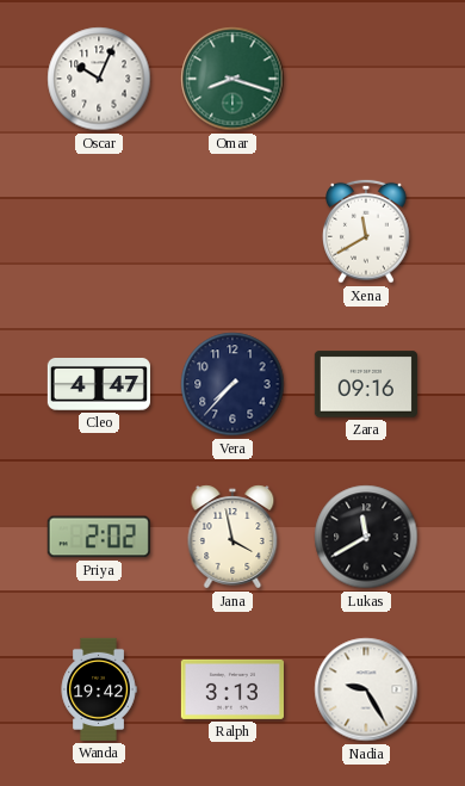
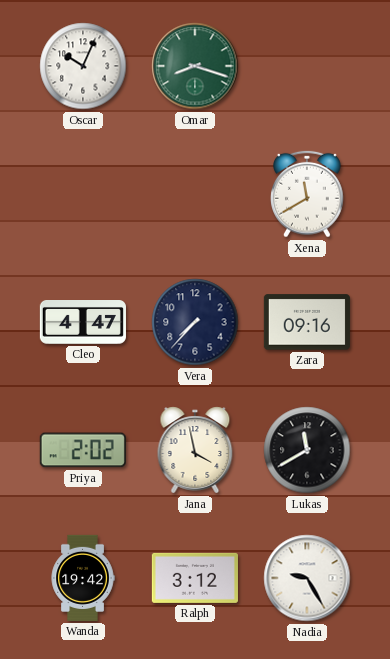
Ralph: 3:13 -> 3:12 (195, 578)
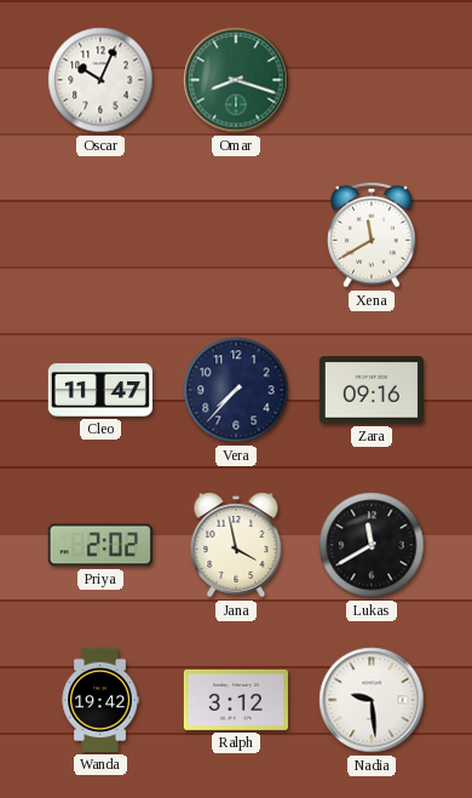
Cleo: 4:47 -> 11:47 (100, 391)
Nadia: 9:25 -> 9:29 (372, 700)
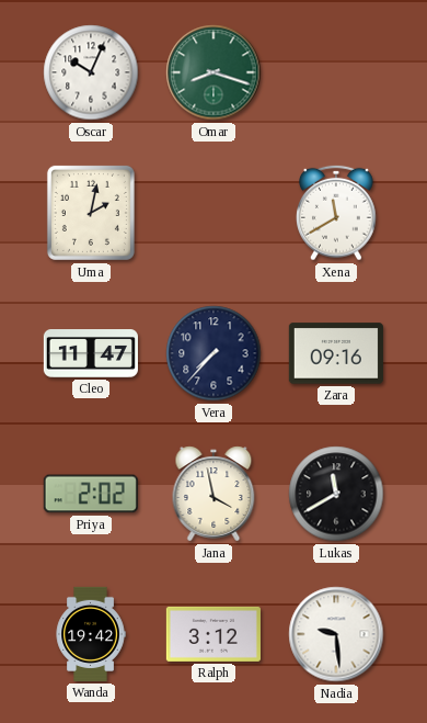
Uma: none -> 2:02 (91, 213)
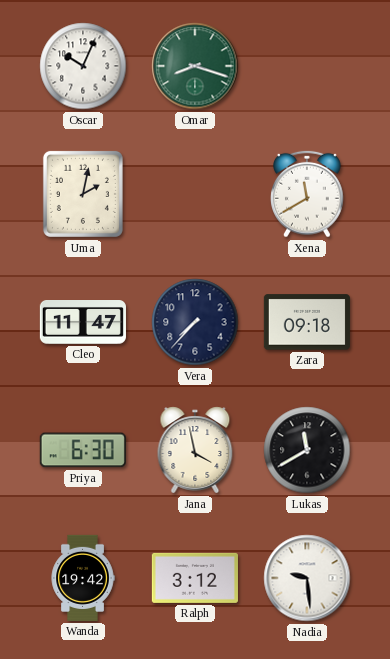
Zara: 09:16 -> 09:18 (307, 322)
Priya: 2:02 -> 6:30 (83, 450)
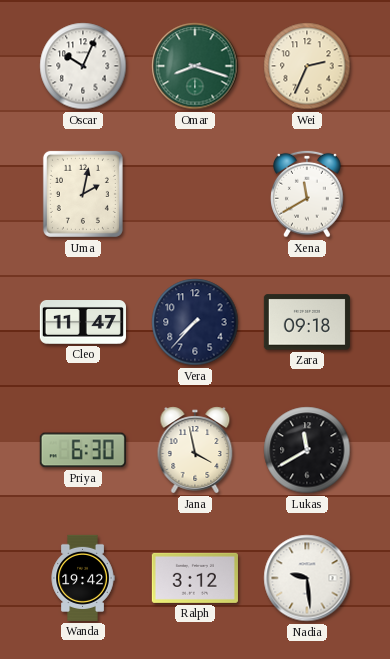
Wei: none -> 2:34 (307, 66)
